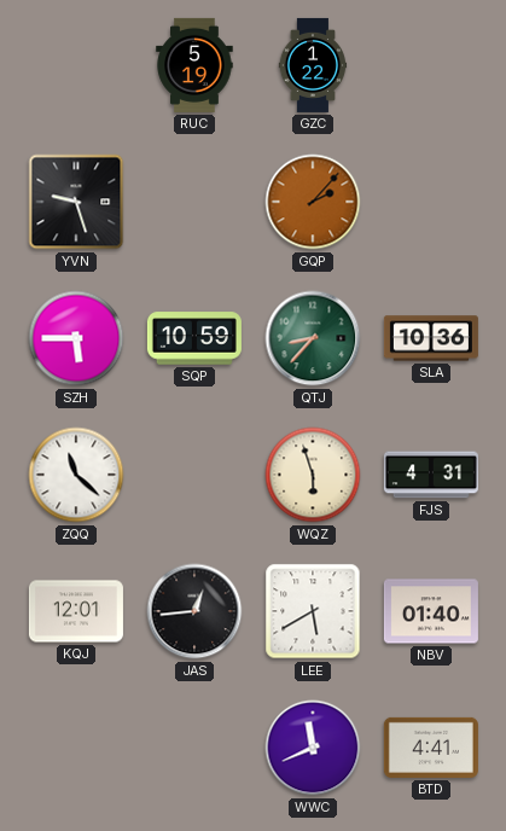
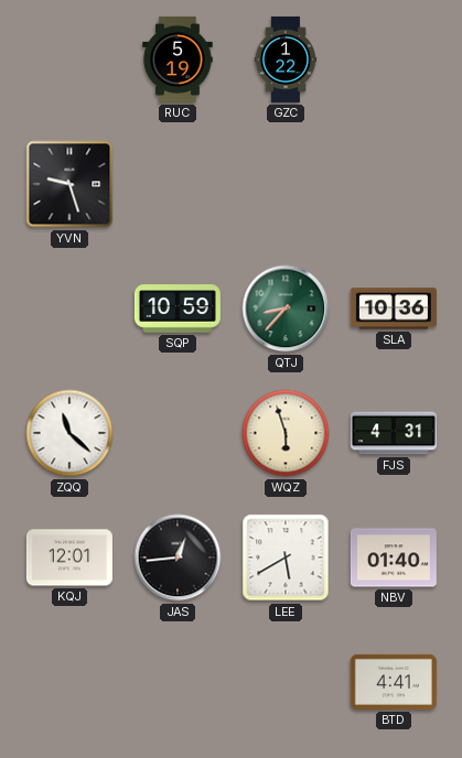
GQP: 2:07 -> none (313, 202)
SZH: 5:45 -> none (76, 338)
WWC: 11:41 -> none (313, 748)
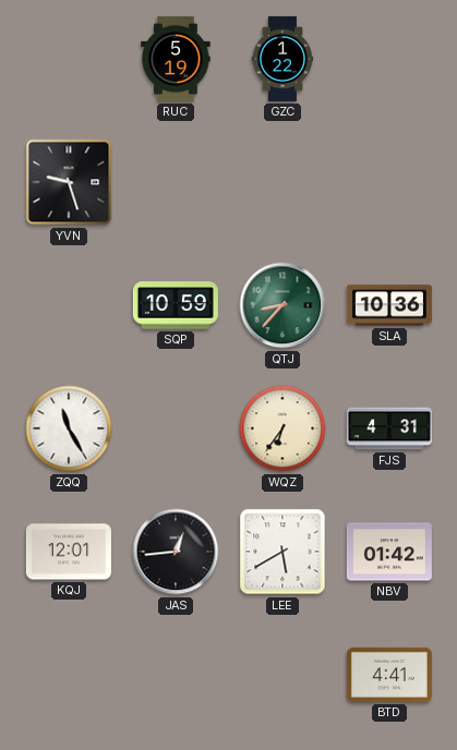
ZQQ: 11:22 -> 11:25 (69, 428)
WQZ: 5:57 -> 6:36 (282, 428)
NBV: 01:40 -> 01:42 (389, 552)
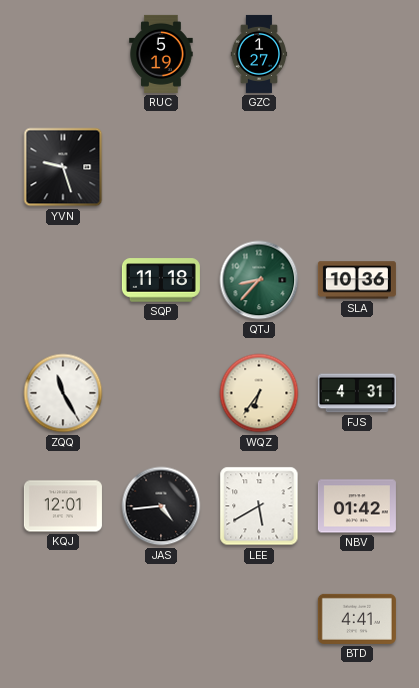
GZC: 1:22 -> 1:27 (259, 54)
SQP: 10:59 -> 11:18 (161, 280)
JAS: 12:44 -> 4:44 (161, 506)
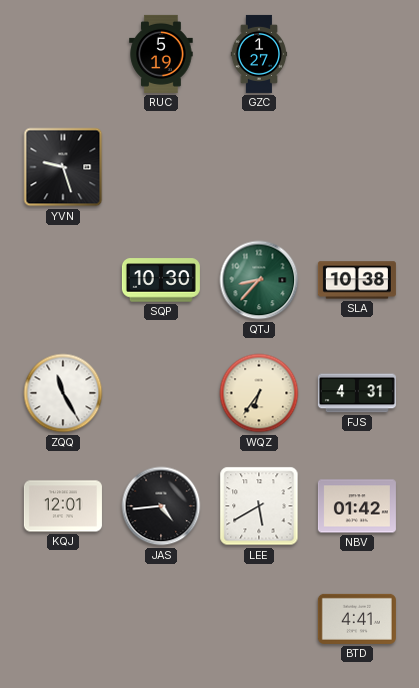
SQP: 11:18 -> 10:30 (161, 280)
SLA: 10:36 -> 10:38 (357, 280)
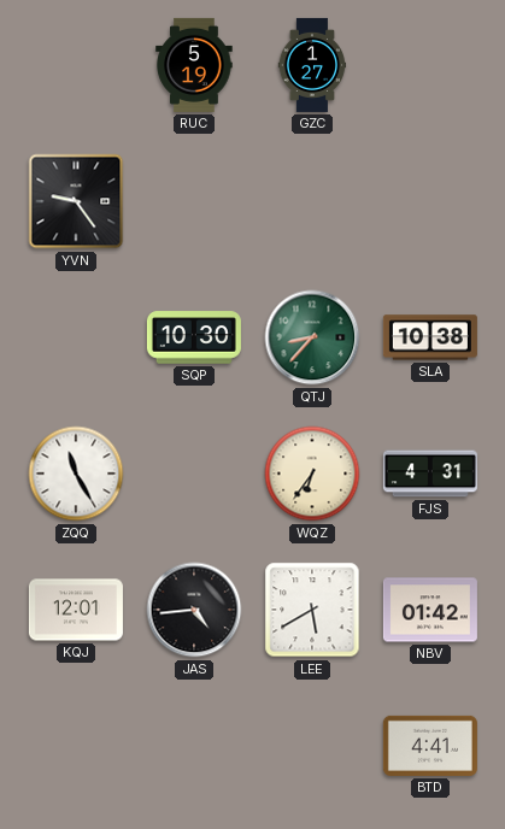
YVN: 9:27 -> 9:24 (76, 201)
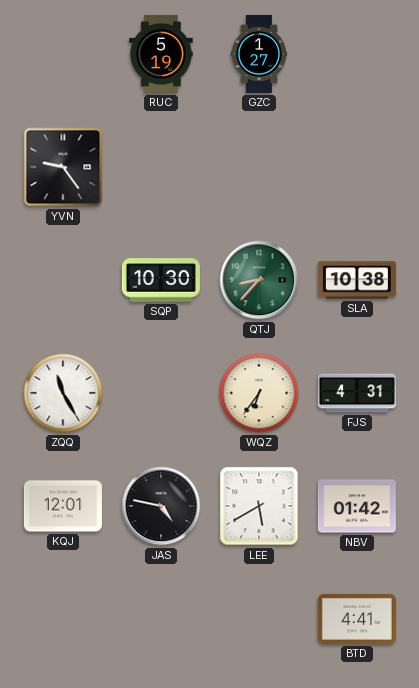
JAS: 4:44 -> 4:47 (161, 506)
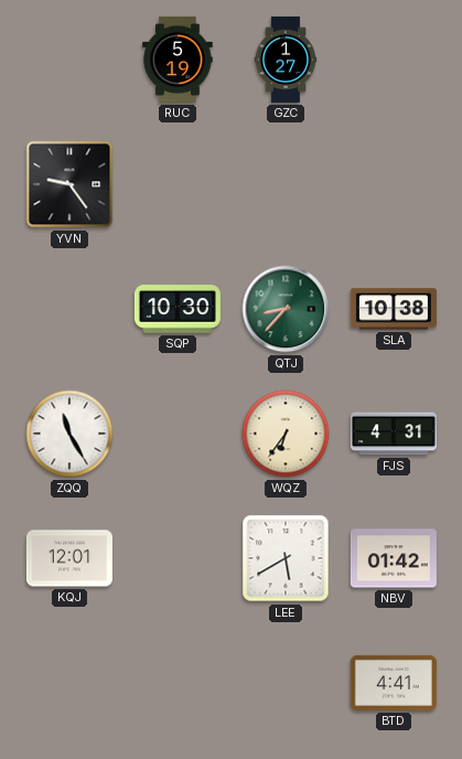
JAS: 4:47 -> none (161, 506)
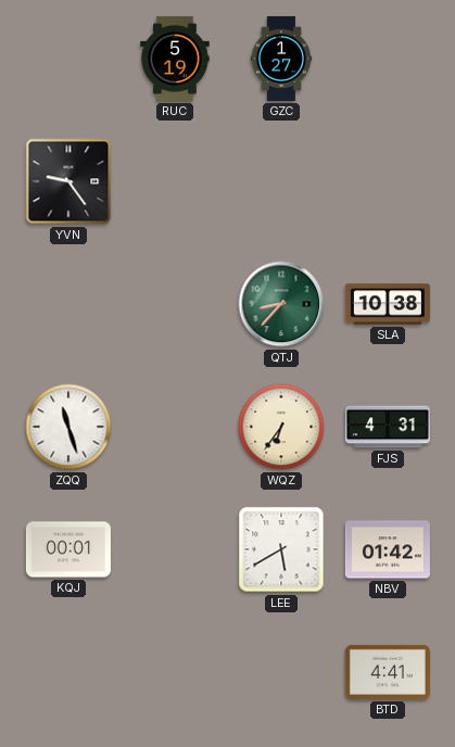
SQP: 10:30 -> none (178, 309)
ZQQ: 11:25 -> 11:27 (68, 427)
KQJ: 12:01 -> 00:01 (68, 549)
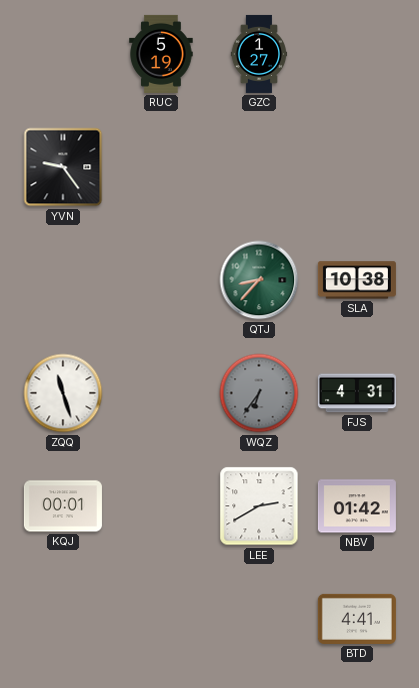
WQZ dial: cream -> grey (259, 393)
LEE: 5:40 -> 2:40 (259, 506)
